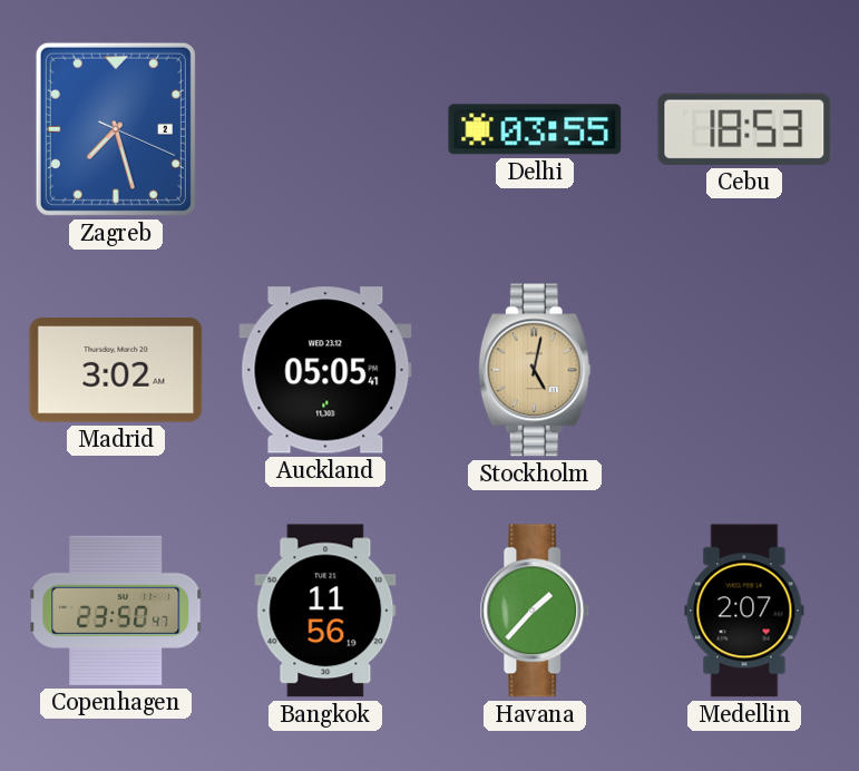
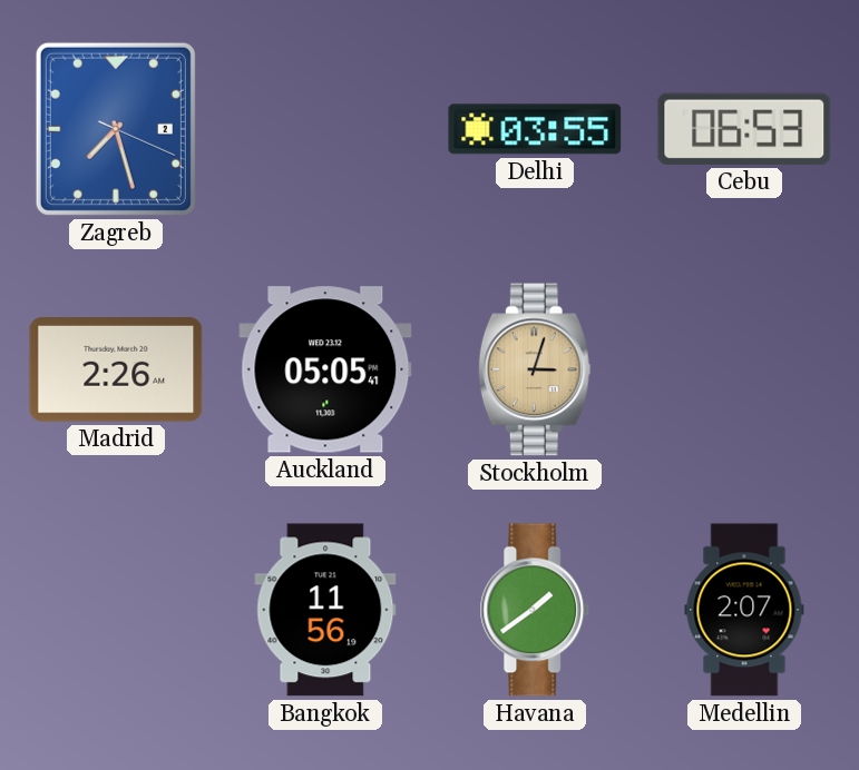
Cebu: 18:53 -> 06:53 (744, 129)
Madrid: 3:02 -> 2:26 (116, 371)
Stockholm: 5:02 -> 3:03 (535, 369)
Copenhagen: 23:50 -> none (116, 611)
Havana: 1:37 -> 1:39 (535, 610)
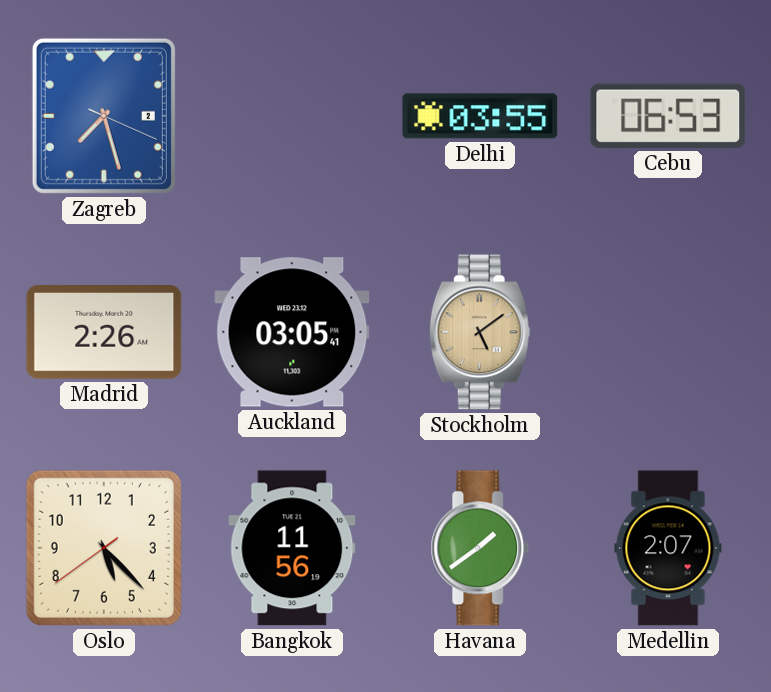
Auckland: 05:05 -> 03:05 (292, 332)
Stockholm: 3:03 -> 5:09 (480, 332)
Oslo: none -> 5:22 (104, 548)
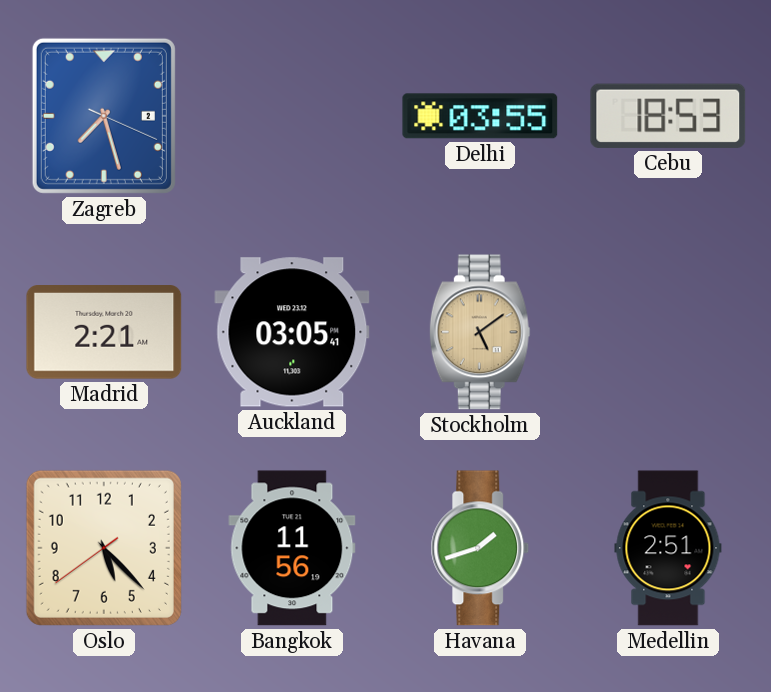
Cebu: 06:53 -> 18:53 (668, 116)
Madrid: 2:26 -> 2:21 (104, 333)
Havana: 1:39 -> 1:42 (480, 548)
Medellin: 2:07 -> 2:51 (668, 548)
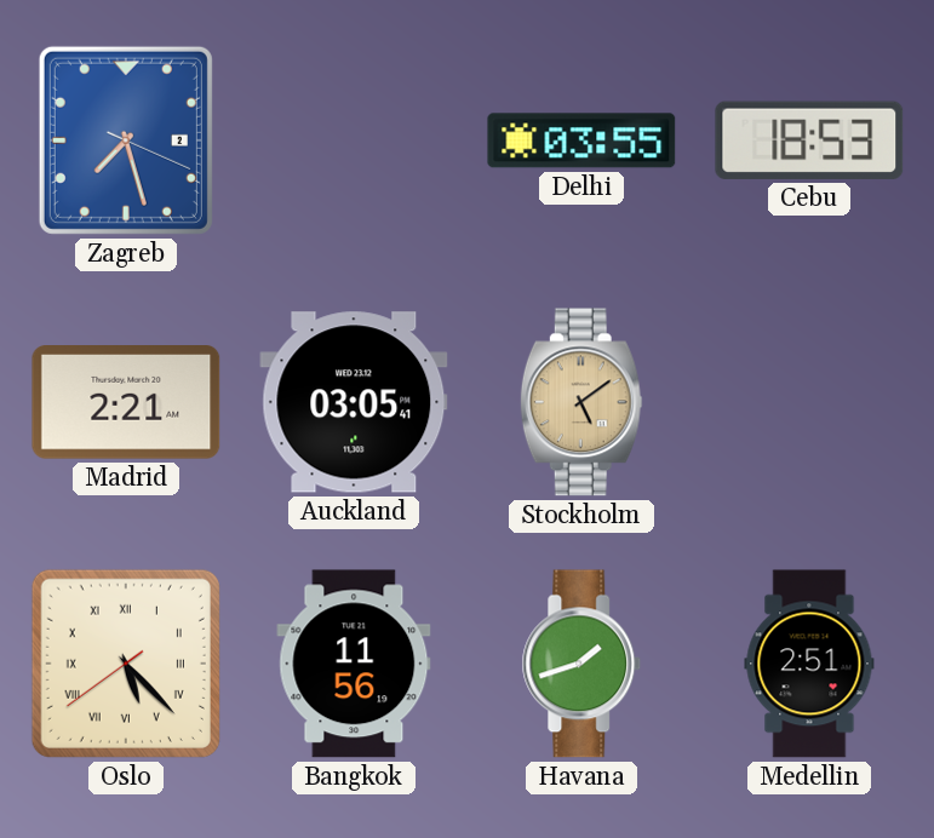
Oslo numerals: Arabic -> Roman (126, 664)
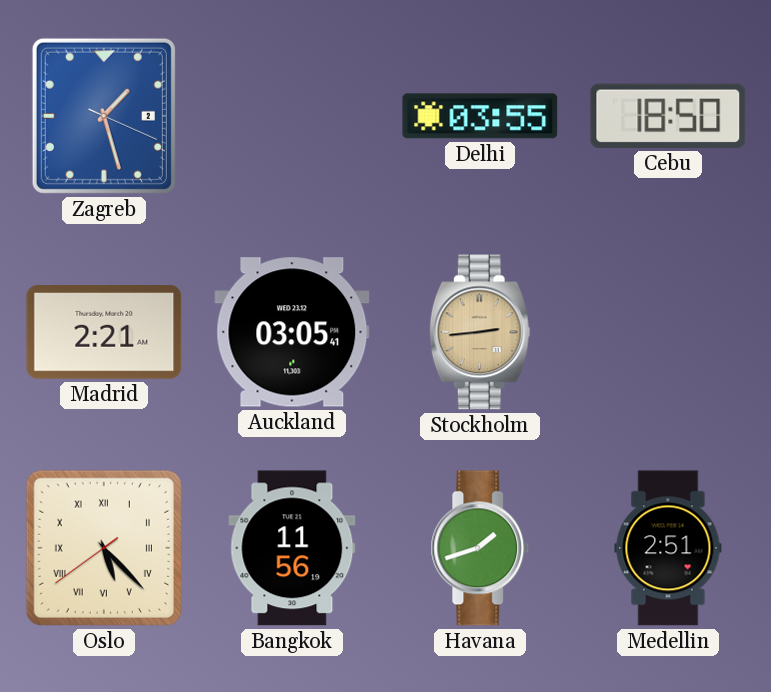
Zagreb: 7:27 -> 1:27 (104, 116)
Cebu: 18:53 -> 18:50 (668, 116)
Stockholm: 5:09 -> 2:44 (480, 332)
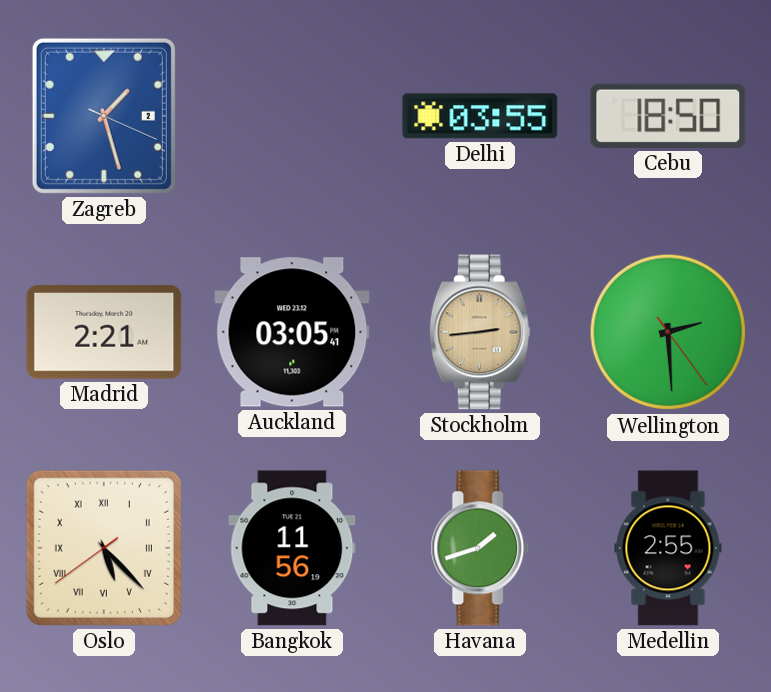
Wellington: none -> 2:29 (668, 332)
Medellin: 2:51 -> 2:55 (668, 548)
